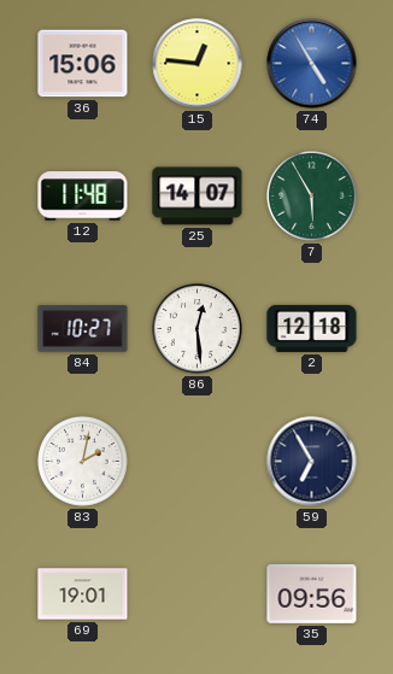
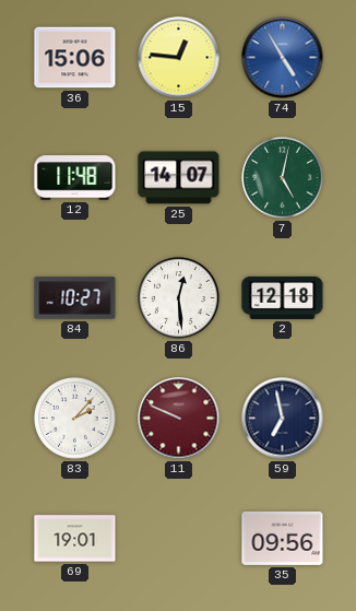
7: 5:55 -> 5:02 (283, 178)
83: 2:02 -> 2:07 (75, 419)
11: none -> 9:49 (179, 419)
59: 6:55 -> 6:58 (283, 419)
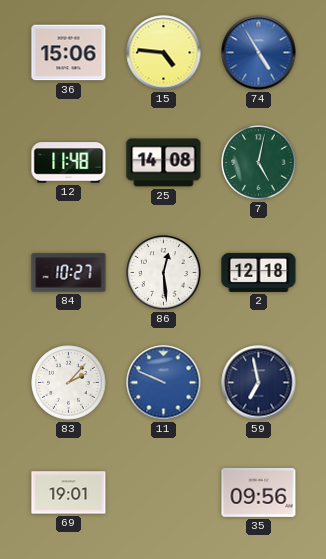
15: 12:46 -> 4:46 (164, 53)
25: 14:07 -> 14:08 (164, 163)
11 dial: burgundy -> blue (164, 383)
